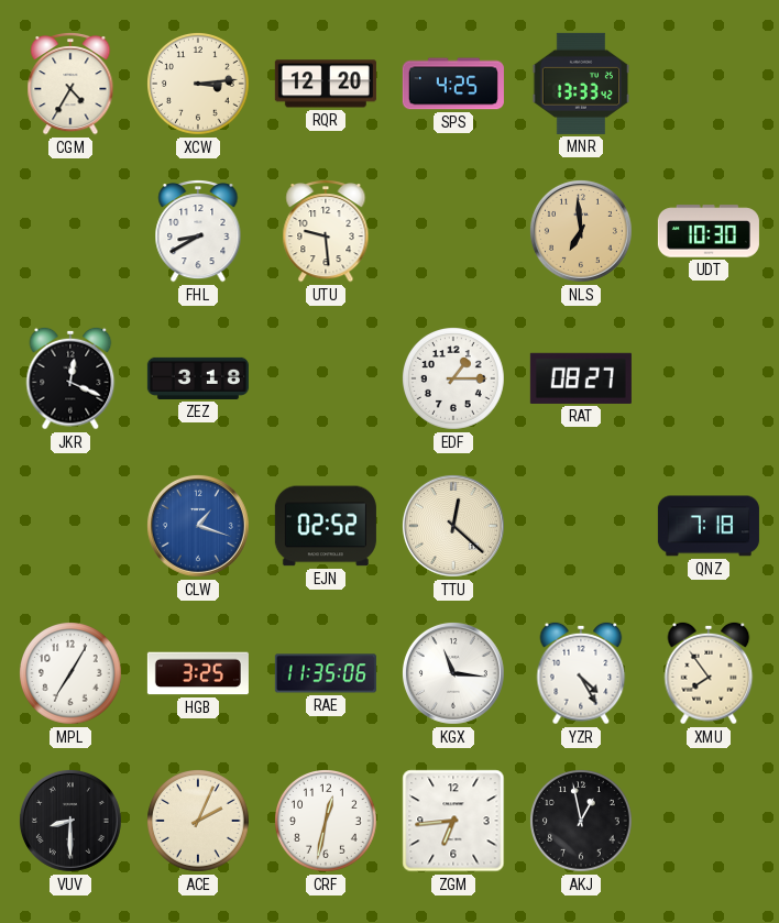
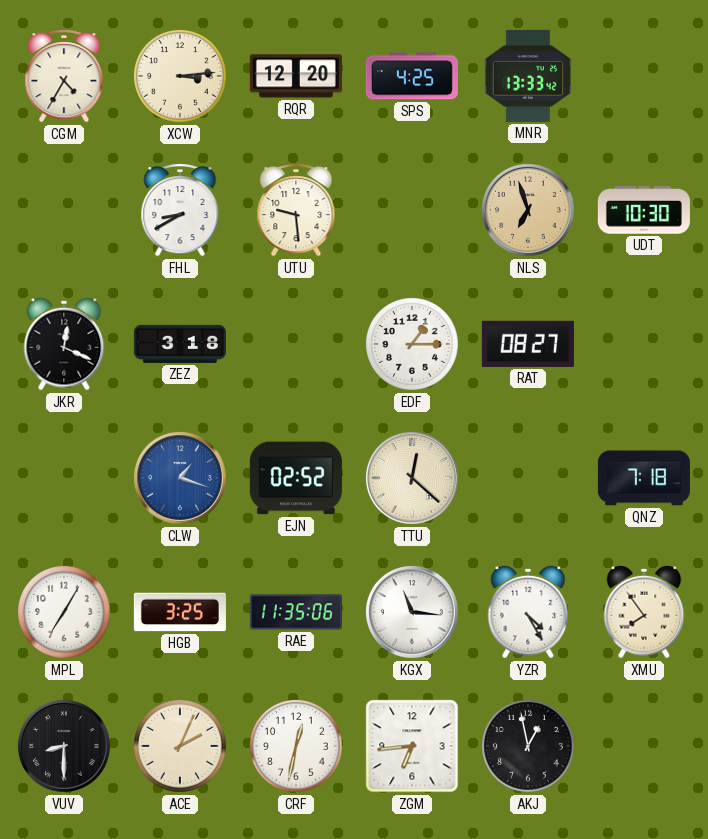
NLS: 6:59 -> 6:57 (528, 210)
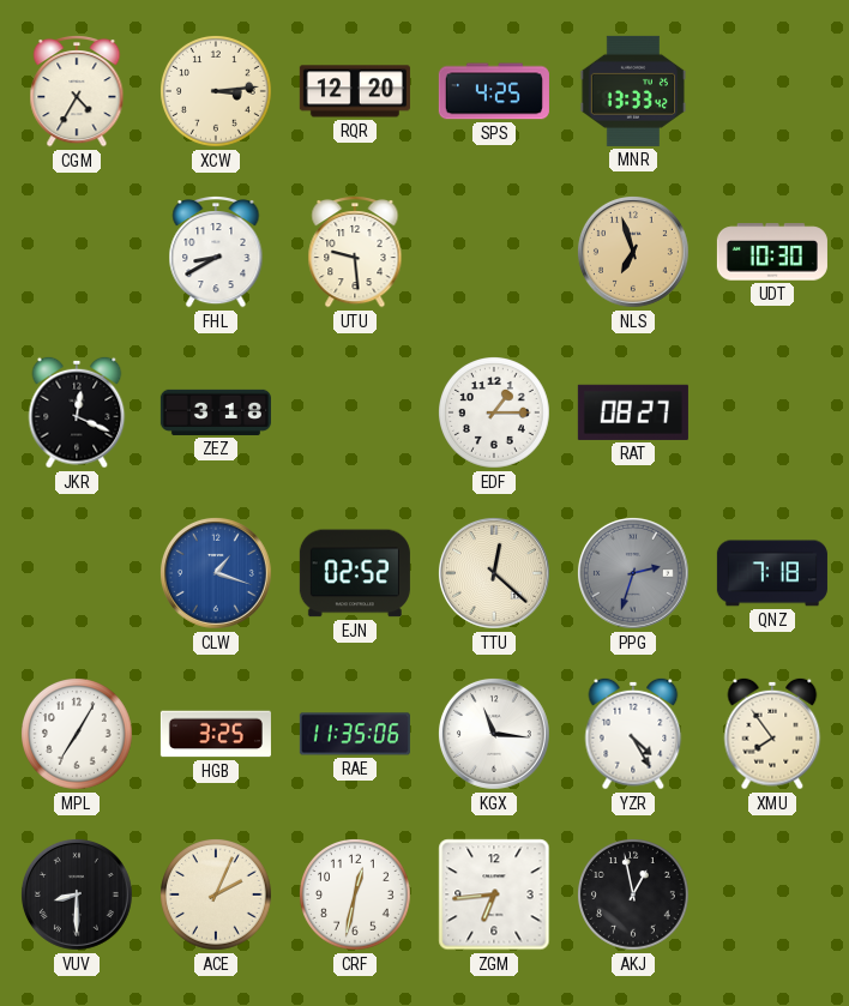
PPG: none -> 2:33 (633, 573)
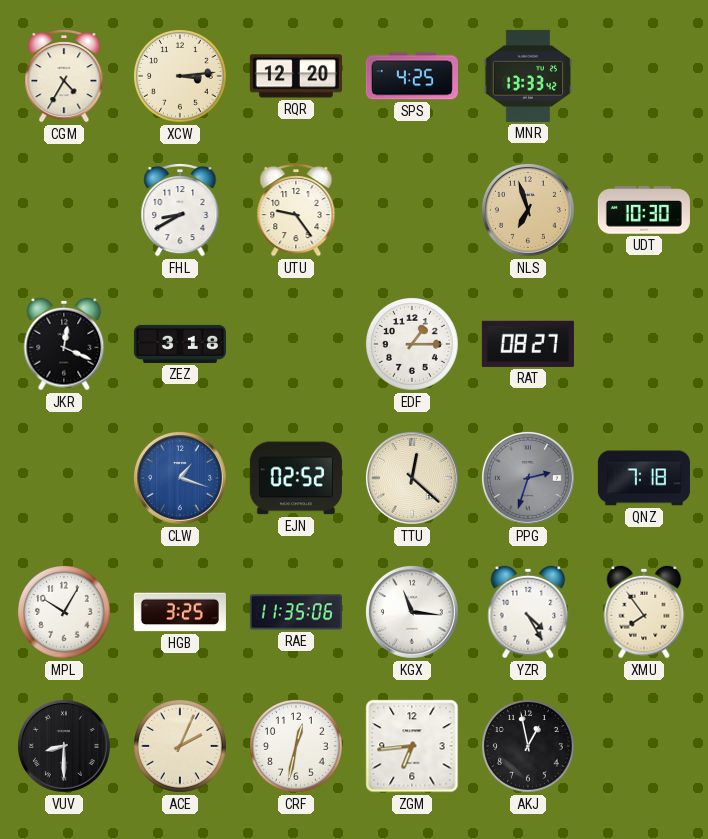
UTU: 9:29 -> 9:24 (296, 211)
MPL: 7:05 -> 10:05 (65, 613)
